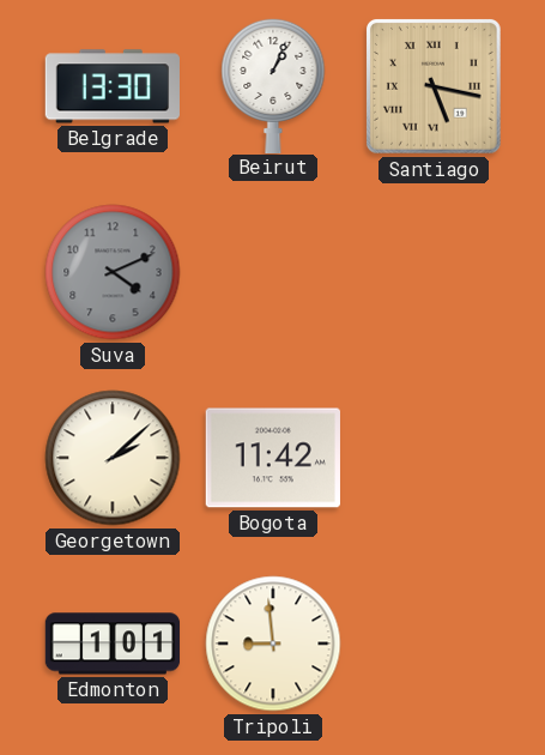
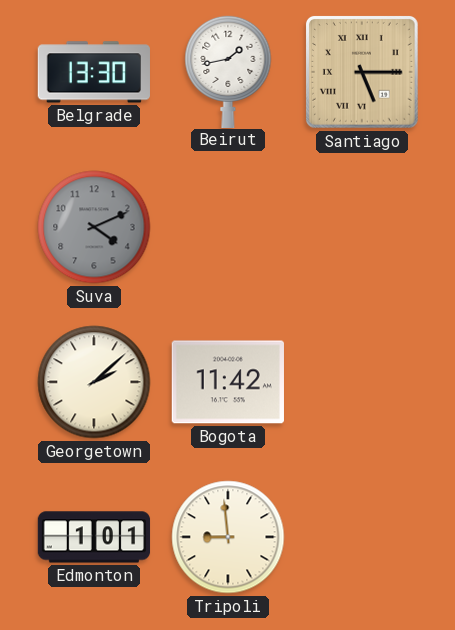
Beirut: 1:04 -> 1:43 (228, 71)
Santiago: 5:17 -> 5:15 (362, 72)
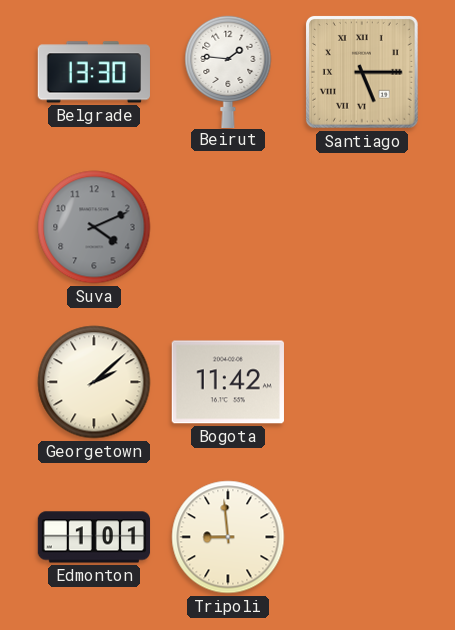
Beirut: 1:43 -> 1:46 (228, 71)
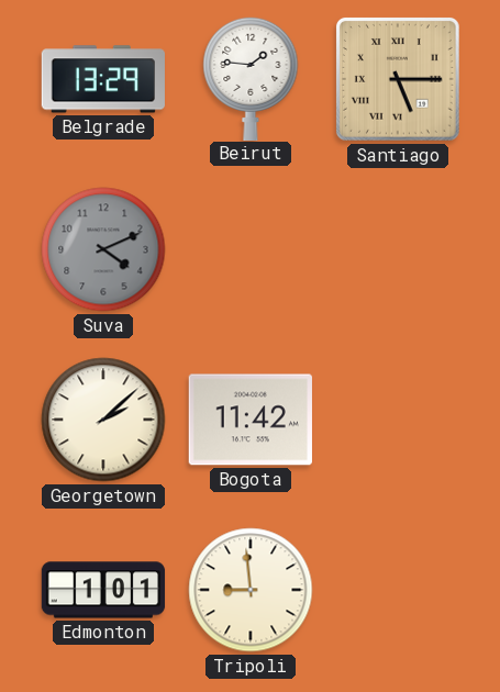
Belgrade: 13:30 -> 13:29 (103, 79)
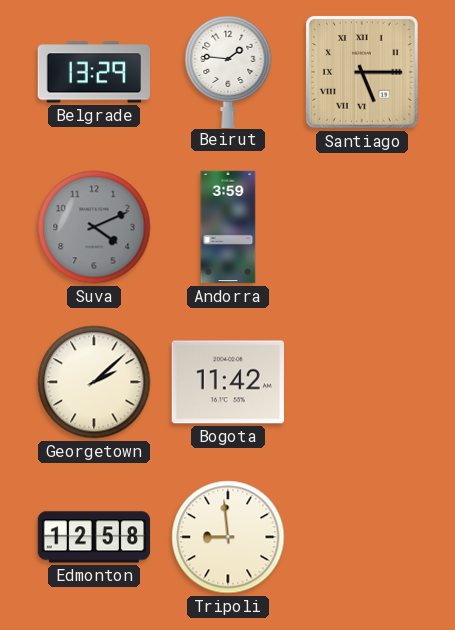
Andorra: none -> 3:59 (228, 227)
Edmonton: 1:01 -> 12:58 (94, 537)
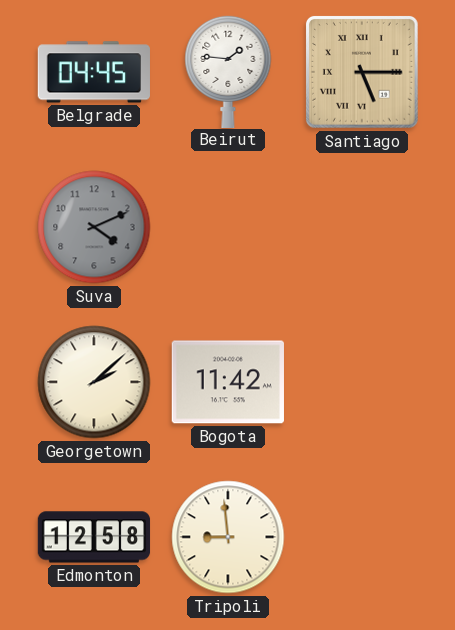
Belgrade: 13:29 -> 04:45 (94, 72)
Andorra: 3:59 -> none (228, 227)
